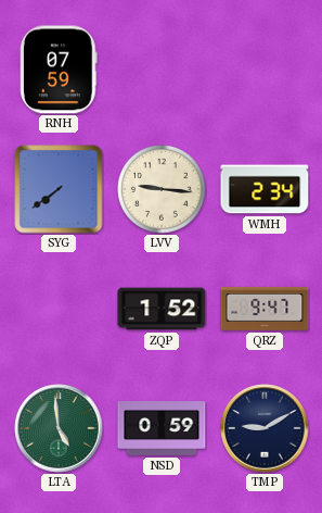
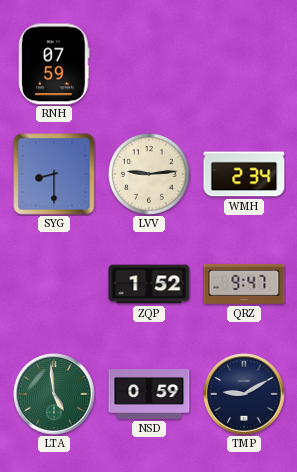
SYG: 7:39 -> 8:30 (54, 174)
LVV: 9:16 -> 9:14 (149, 174)
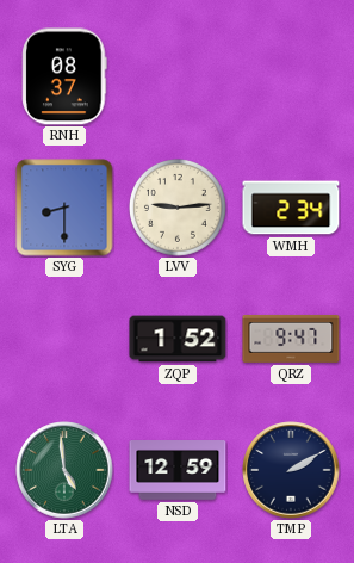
RNH: 07:59 -> 08:37 (64, 76)
NSD: 0:59 -> 12:59 (178, 471)
TMP: 9:10 -> 2:10 (291, 470)
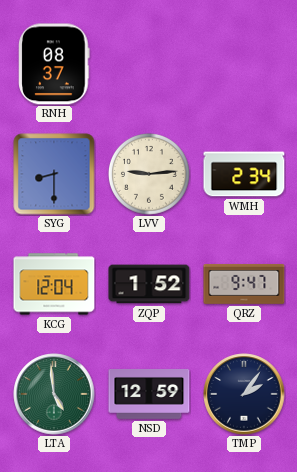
KCG: none -> 12:04 (54, 284)
TMP: 2:10 -> 2:06 (244, 394)
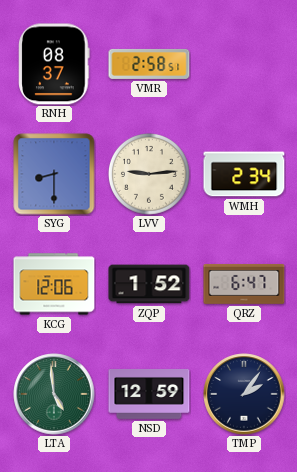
VMR: none -> 2:58 (149, 64)
KCG: 12:04 -> 12:06 (54, 284)
QRZ: 9:47 -> 6:47 (244, 284)
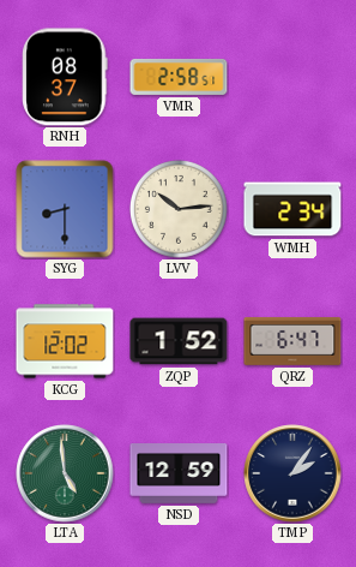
LVV: 9:14 -> 10:14 (179, 209)
KCG: 12:06 -> 12:02 (65, 341)
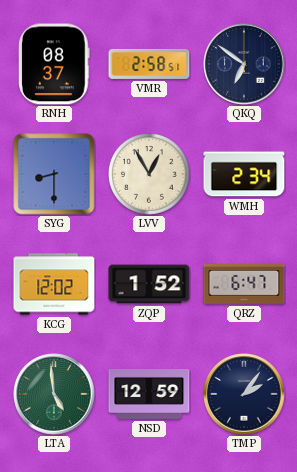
QKQ: none -> 6:51 (244, 64)
LVV: 10:14 -> 12:55 (149, 174)
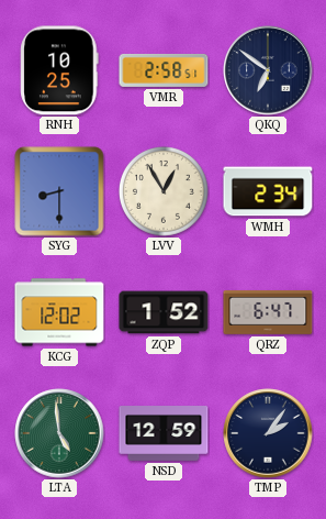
RNH: 08:37 -> 10:25 (59, 70)
